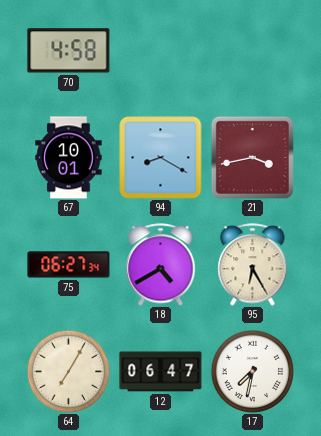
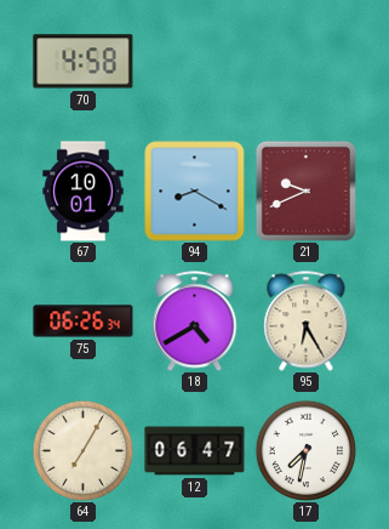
21: 3:43 -> 9:41 (305, 190)
75: 06:27 -> 06:26 (84, 322)
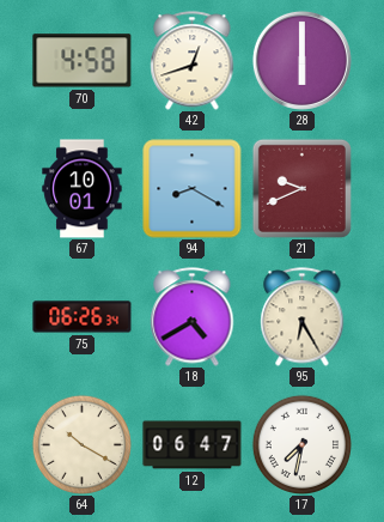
42: none -> 12:42 (193, 61)
28: none -> 6:00 (301, 60)
64: 7:05 -> 10:20 (81, 444)
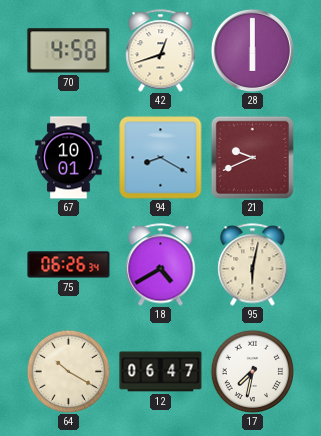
95: 6:25 -> 6:02 (253, 265)
